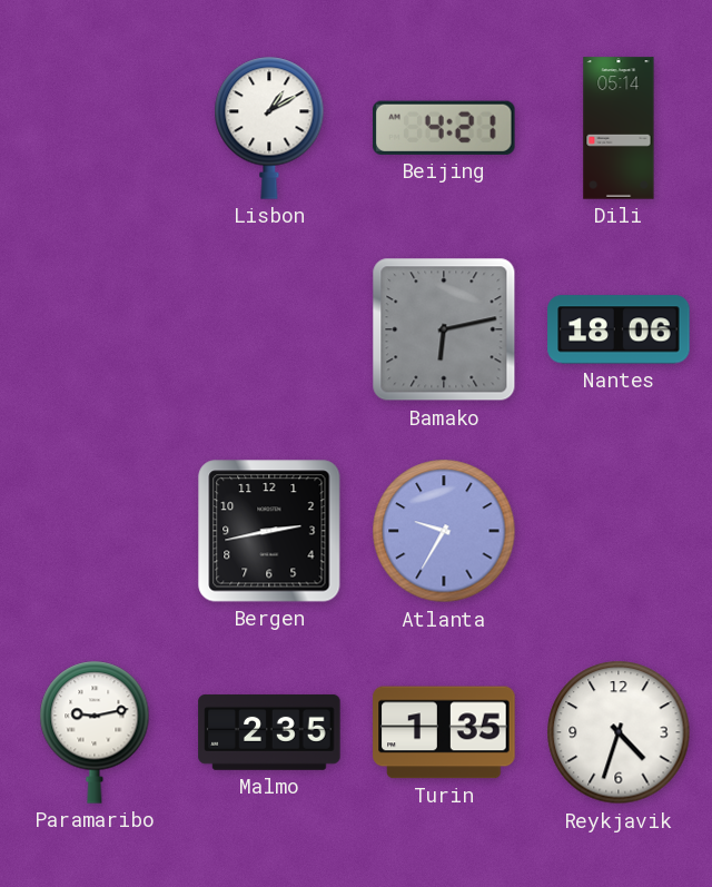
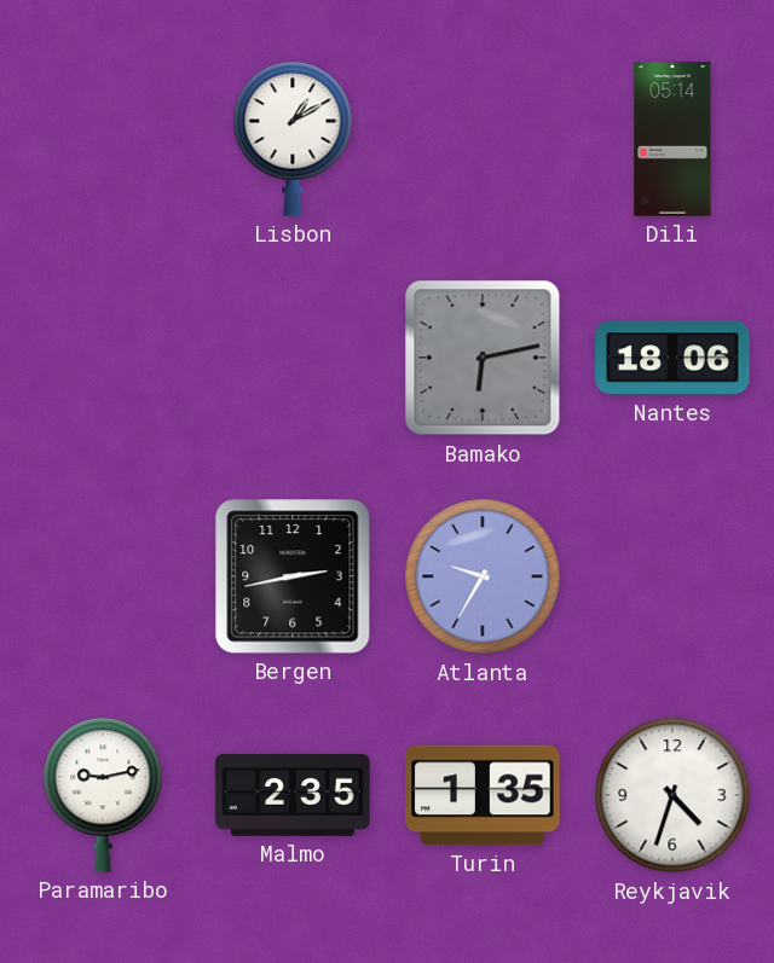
Beijing: 4:21 -> none (445, 128)
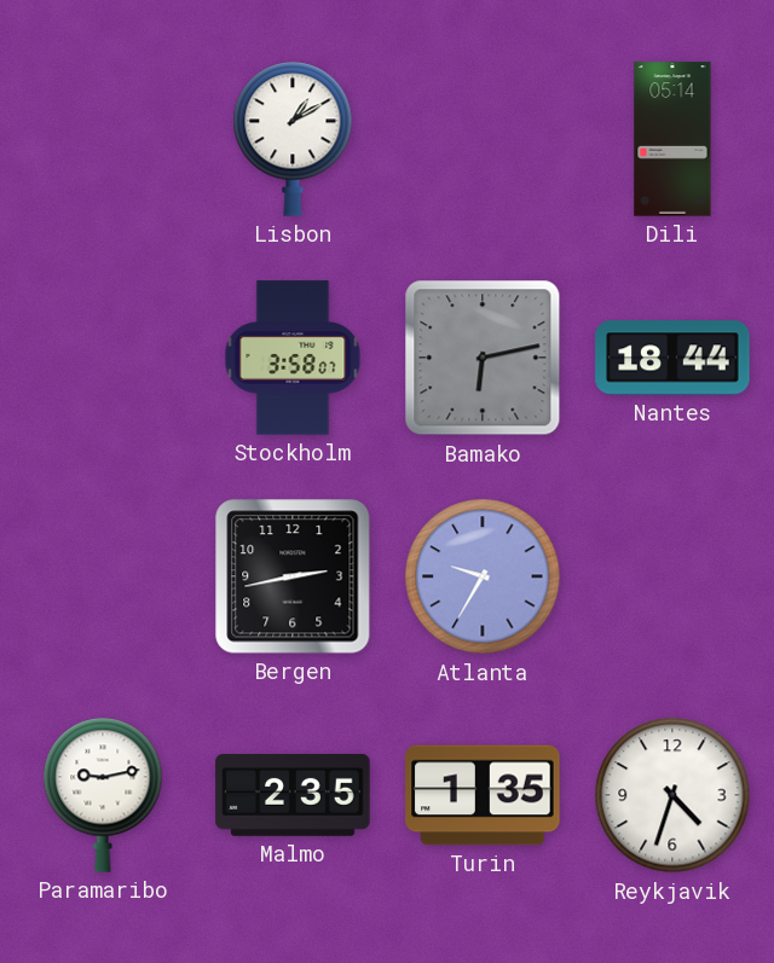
Stockholm: none -> 3:58 (293, 358)
Nantes: 18:06 -> 18:44 (672, 358)
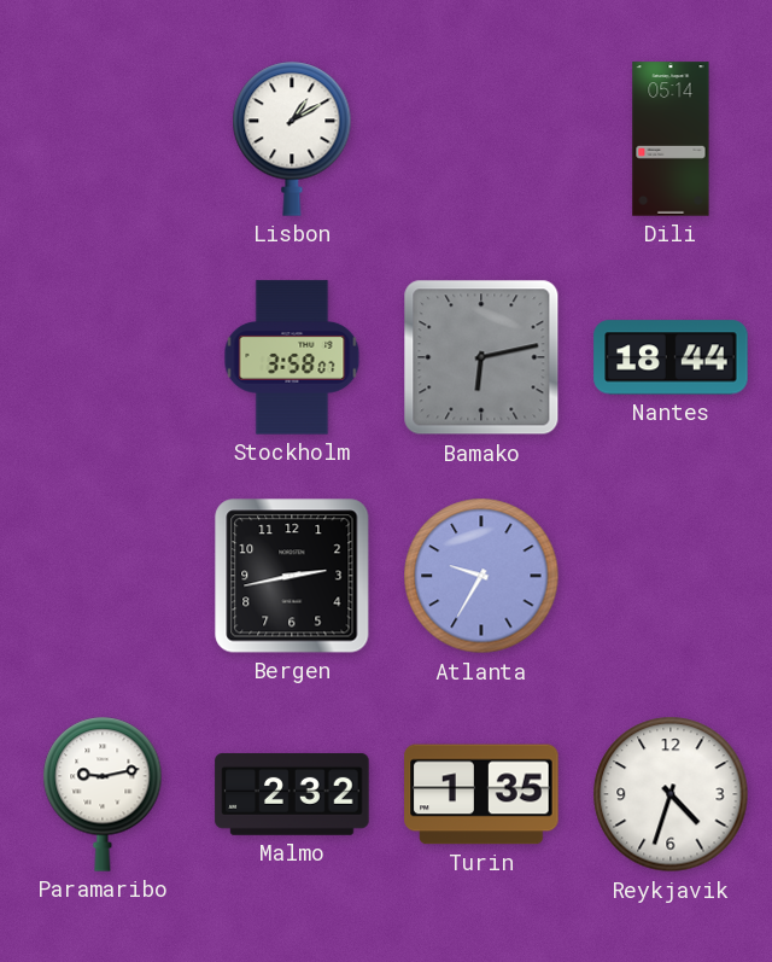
Malmo: 2:35 -> 2:32 (292, 794)
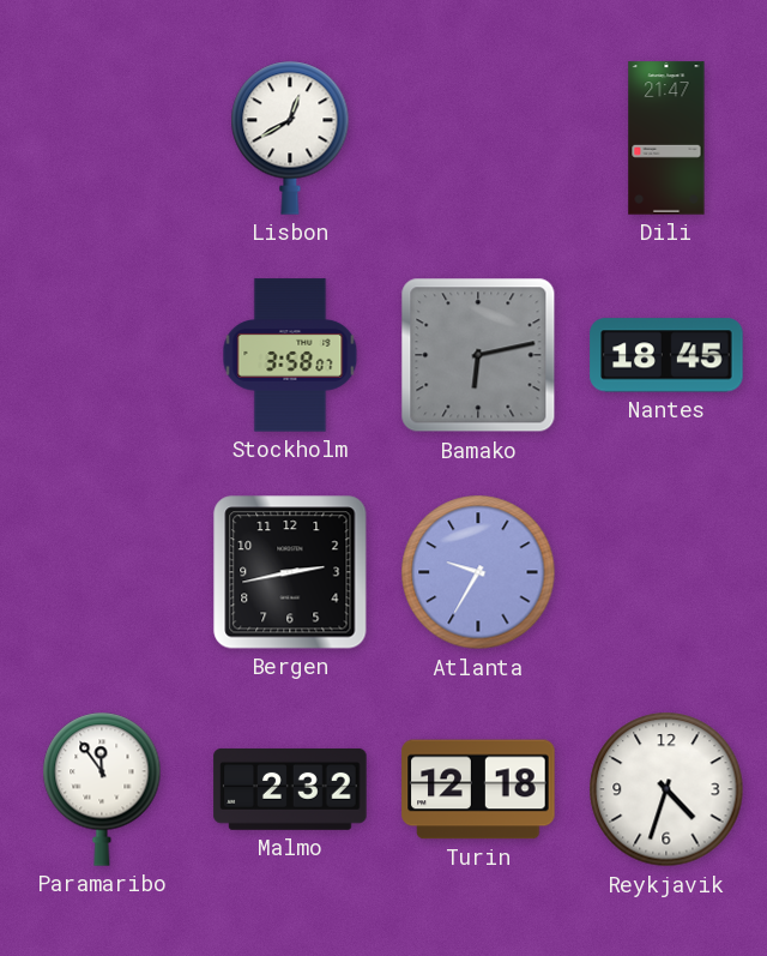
Lisbon: 1:10 -> 12:40 (290, 138)
Dili: 05:14 -> 21:47 (666, 138)
Nantes: 18:44 -> 18:45 (666, 355)
Paramaribo: 9:13 -> 11:54 (102, 789)
Turin: 1:35 -> 12:18 (478, 789)
